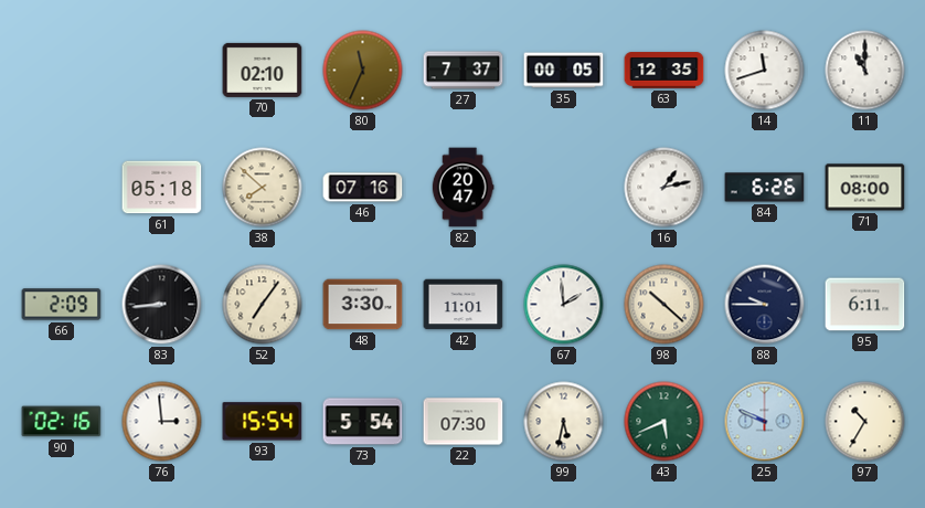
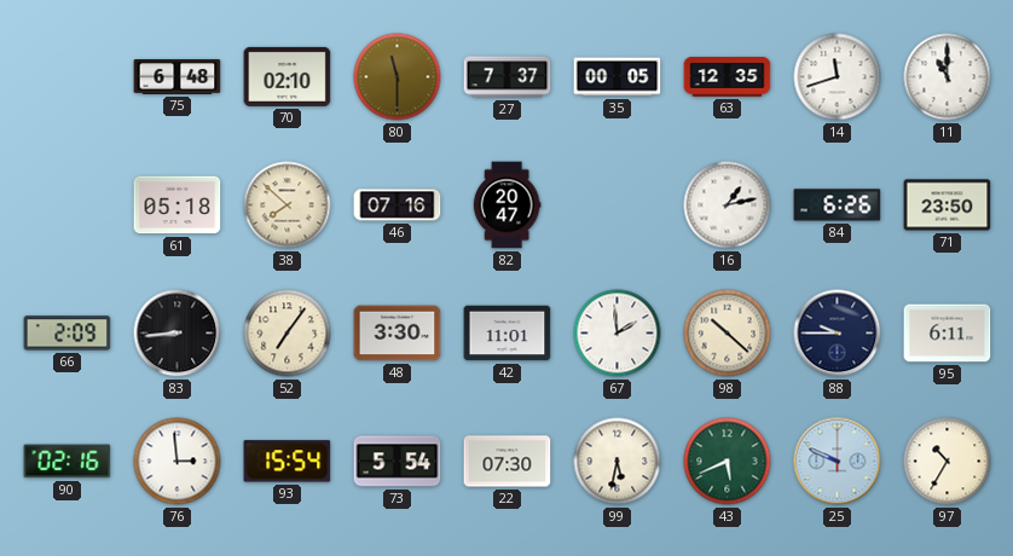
75: none -> 6:48 (178, 77)
80: 11:34 -> 11:30 (398, 77)
71: 08:00 -> 23:50 (948, 205)
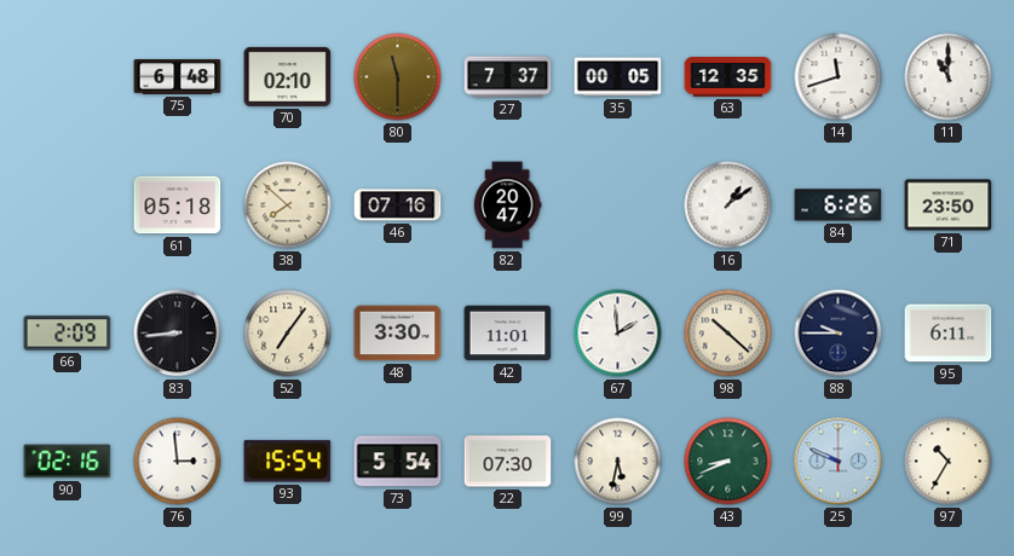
16: 1:13 -> 1:09 (728, 205)
43: 5:41 -> 8:41 (728, 462)
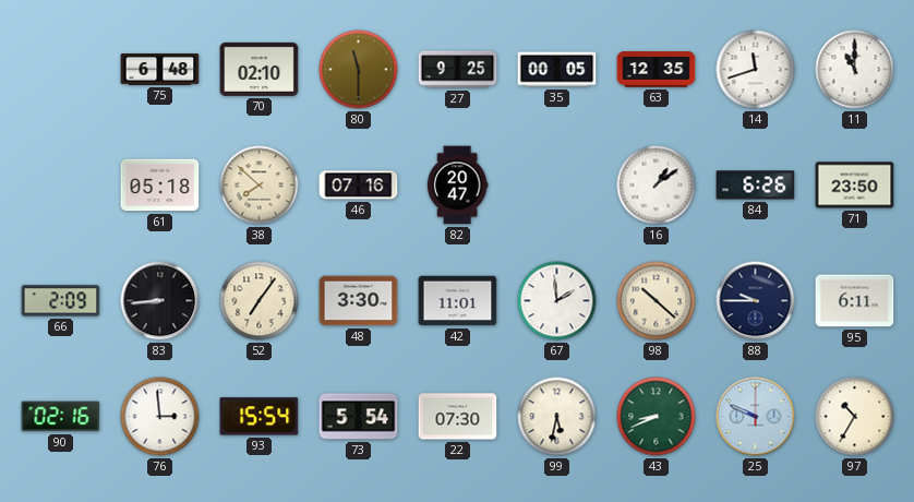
27: 7:37 -> 9:25 (458, 70)
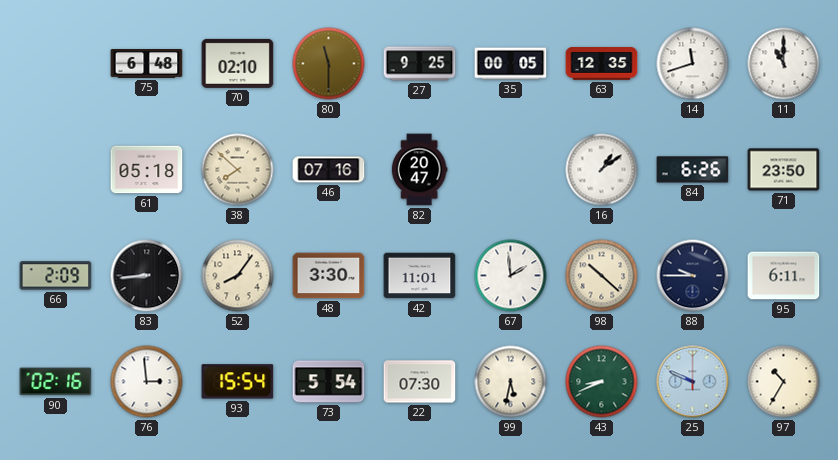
52: 7:06 -> 8:06 (238, 276)
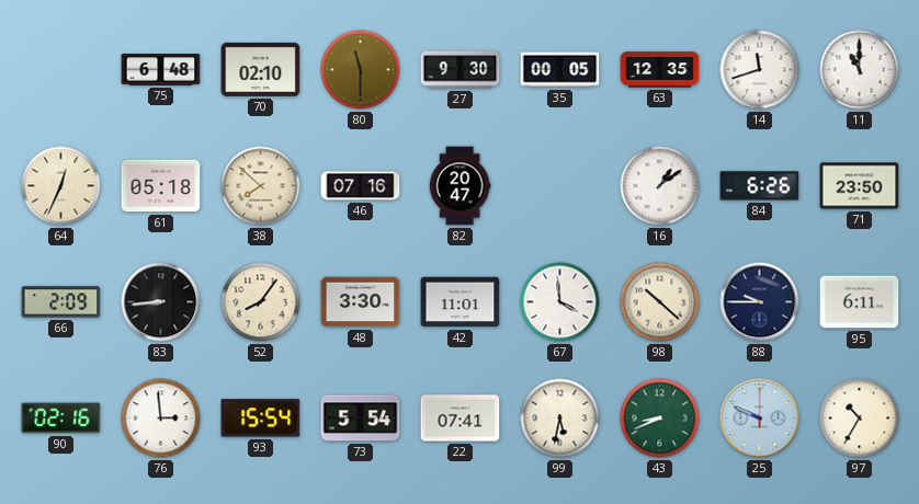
27: 9:25 -> 9:30 (461, 70)
64: none -> 12:34 (61, 186)
67: 1:59 -> 3:59 (560, 302)
22: 07:30 -> 07:41 (461, 419)
